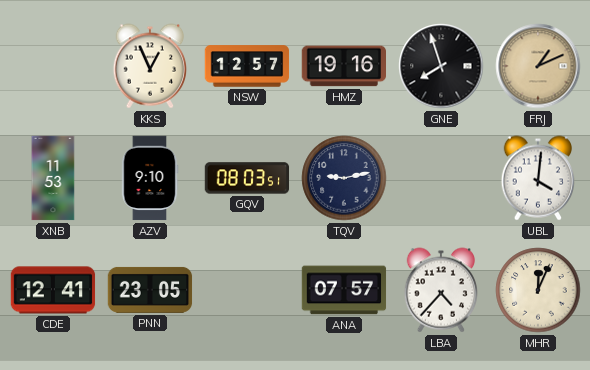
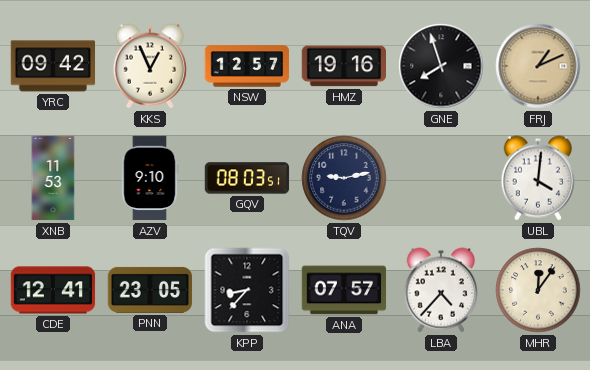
YRC: none -> 09:42 (53, 66)
KPP: none -> 8:37 (247, 290)
MHR: 12:04 -> 12:06 (538, 290)
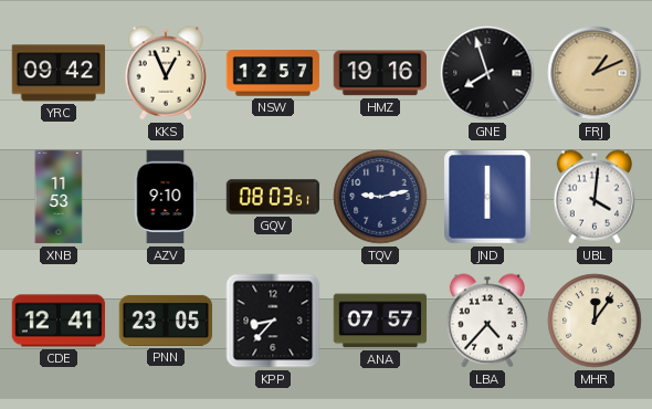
JND: none -> 6:00 (488, 198)
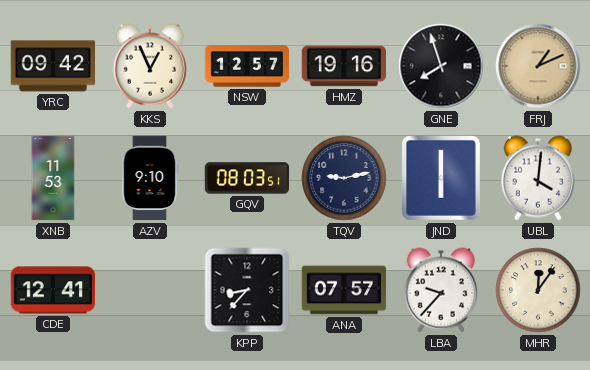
PNN: 23:05 -> none (166, 321)
LBA: 4:37 -> 9:37 (440, 290)
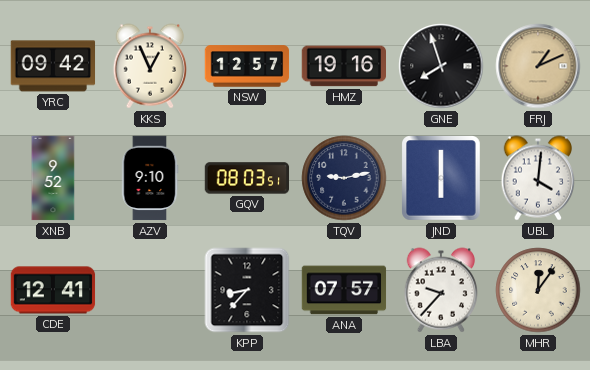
XNB: 11:53 -> 9:52 (53, 178)
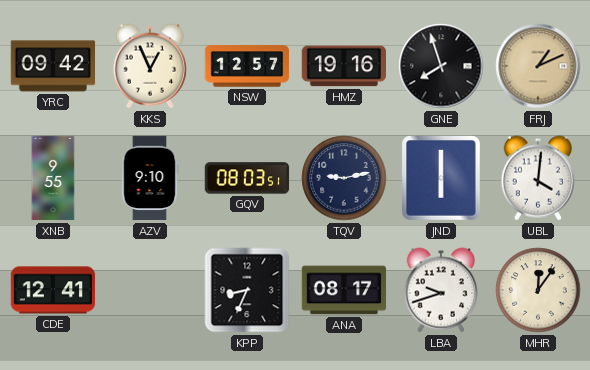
XNB: 9:52 -> 9:55 (53, 178)
KPP: 8:37 -> 8:34 (247, 290)
ANA: 07:57 -> 08:17 (344, 290)
LBA: 9:37 -> 9:42 (440, 290)
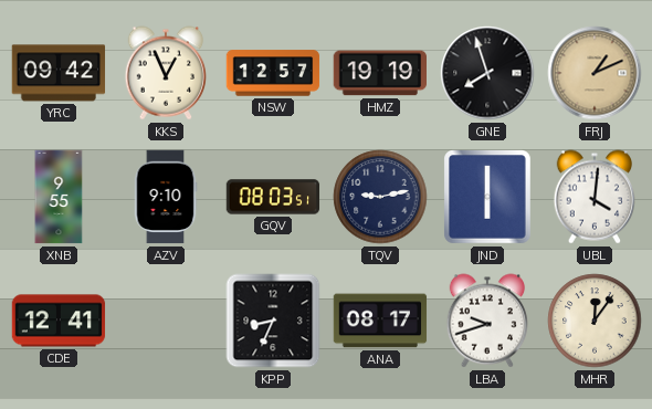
HMZ: 19:16 -> 19:19 (380, 73)
